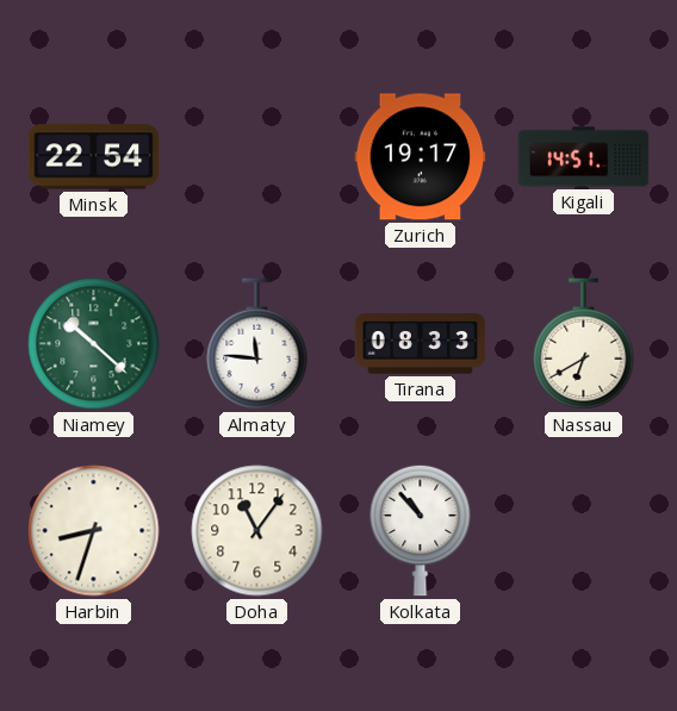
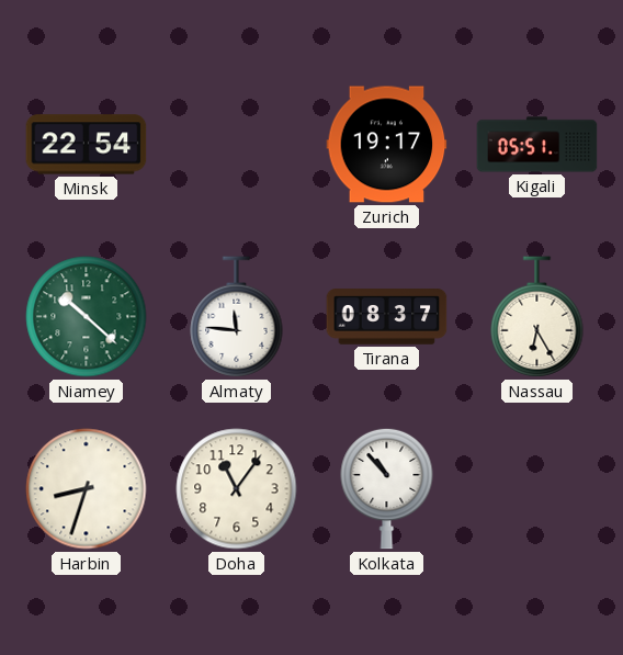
Kigali: 14:51 -> 05:51 (537, 145)
Tirana: 08:33 -> 08:37 (387, 317)
Nassau: 6:40 -> 6:25 (537, 317)
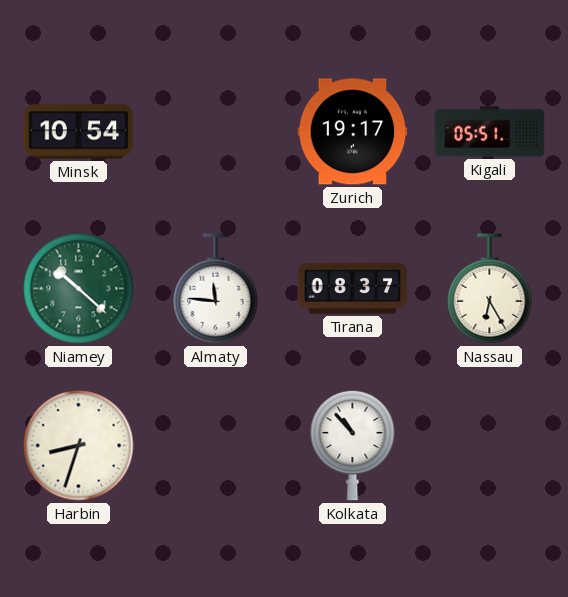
Minsk: 22:54 -> 10:54 (79, 132)
Doha: 11:06 -> none (237, 489)
